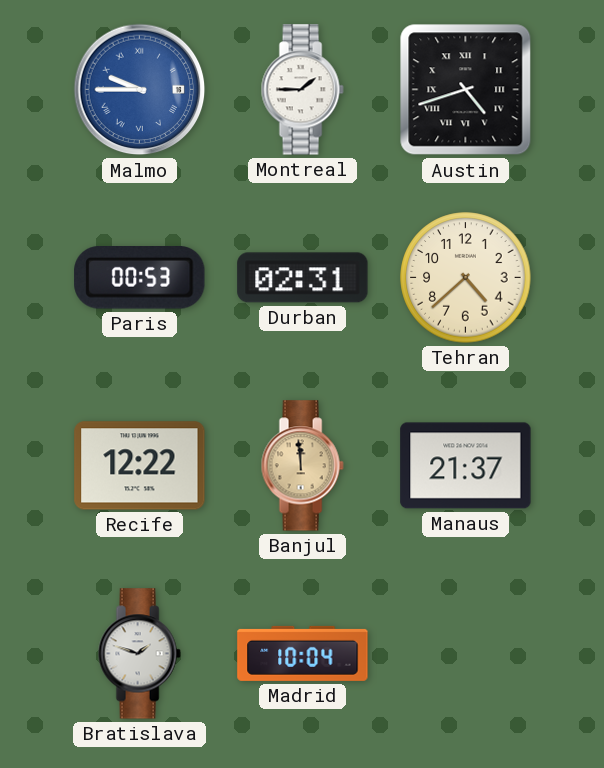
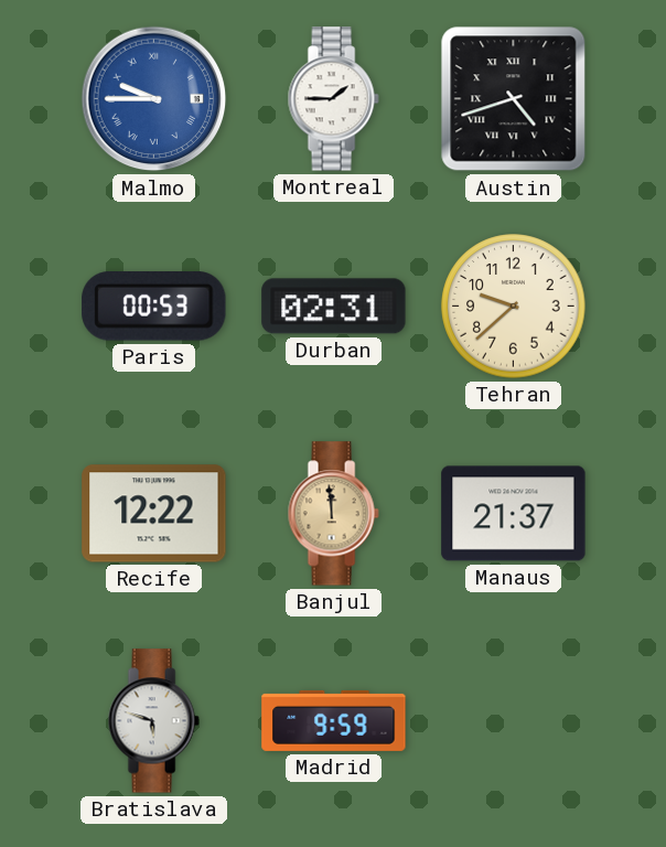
Tehran: 4:38 -> 9:38 (514, 307)
Bratislava: 1:48 -> 5:48 (153, 721)
Madrid: 10:04 -> 9:59 (334, 720)
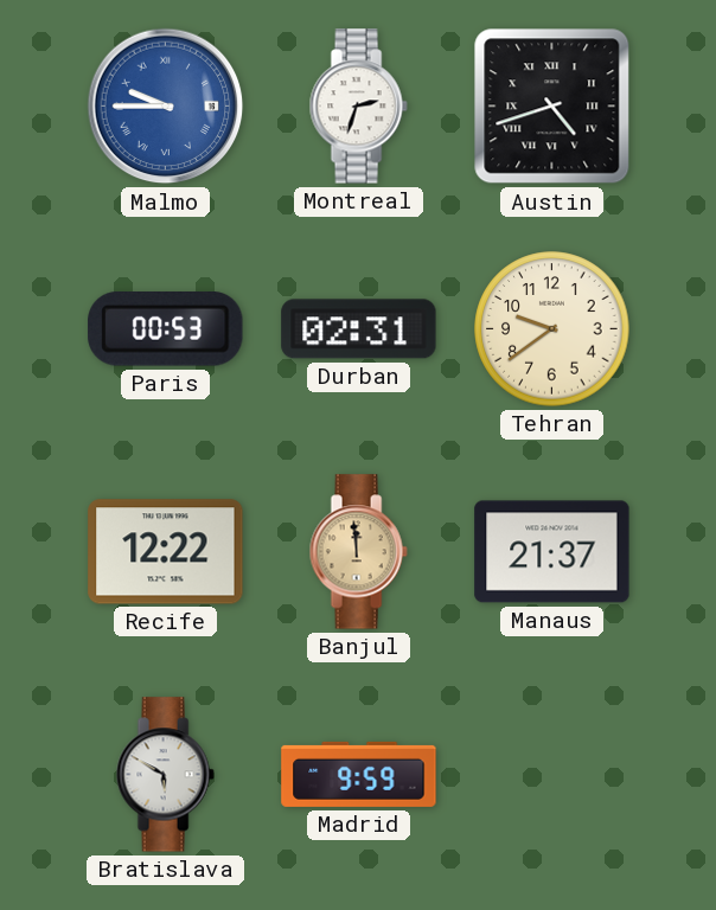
Montreal: 1:45 -> 2:33 (358, 107)
Tehran: 9:38 -> 9:39 (552, 329)
Bratislava: 5:48 -> 5:50 (165, 775)
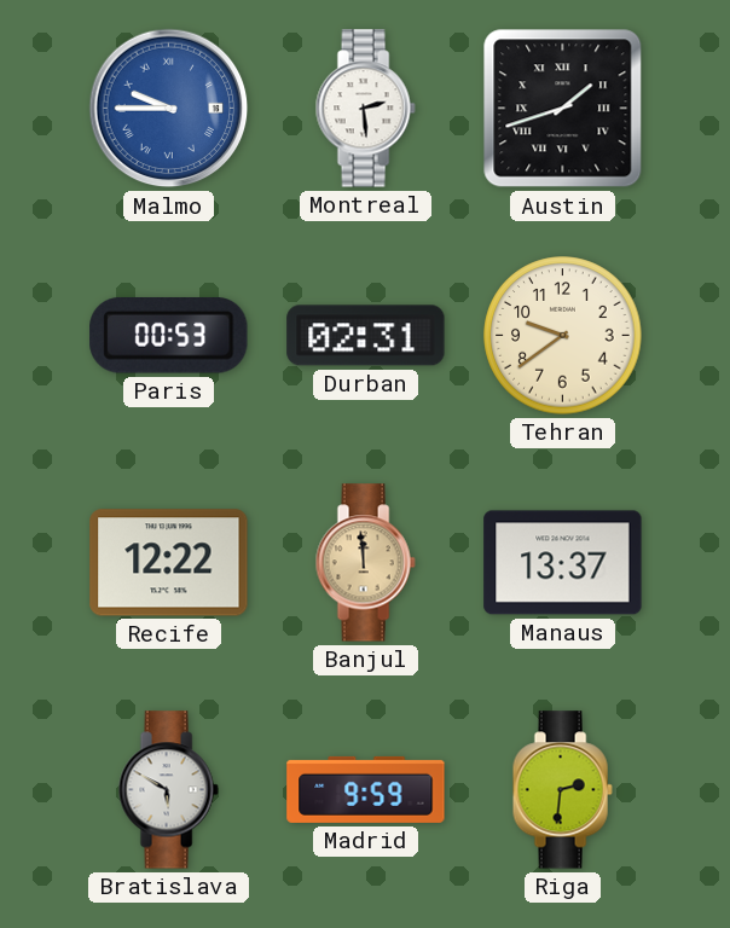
Montreal: 2:33 -> 2:29 (365, 109)
Austin: 4:42 -> 1:42 (563, 109)
Manaus: 21:37 -> 13:37 (563, 563)
Riga: none -> 2:31 (562, 790)
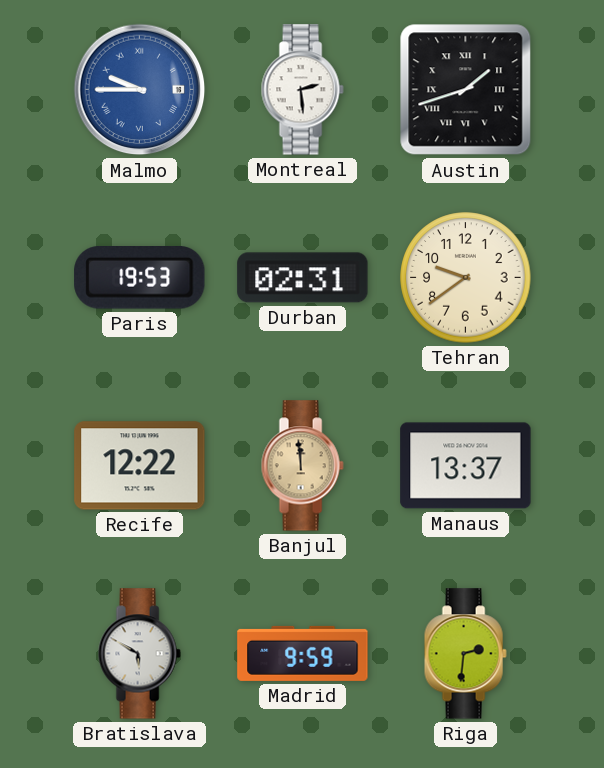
Paris: 00:53 -> 19:53 (140, 278)
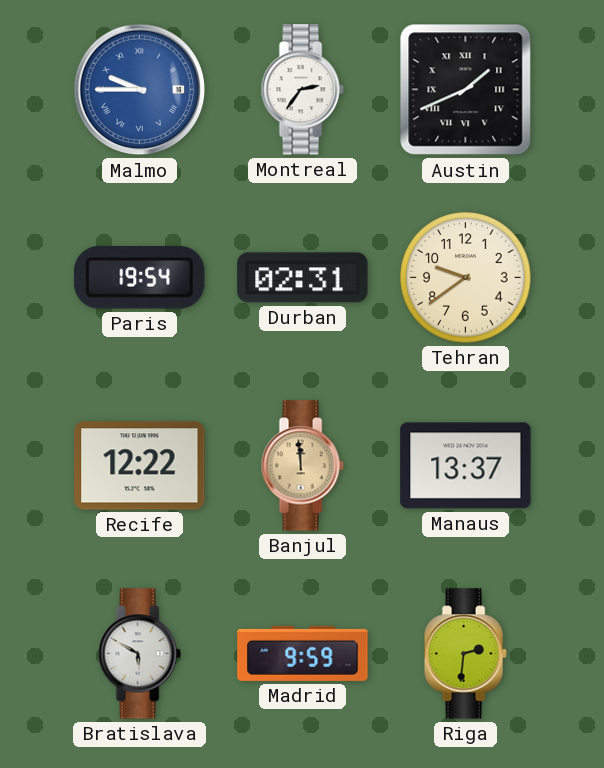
Montreal: 2:29 -> 2:36 (302, 90)
Austin: 1:42 -> 1:41 (466, 90)
Paris: 19:53 -> 19:54 (140, 278)
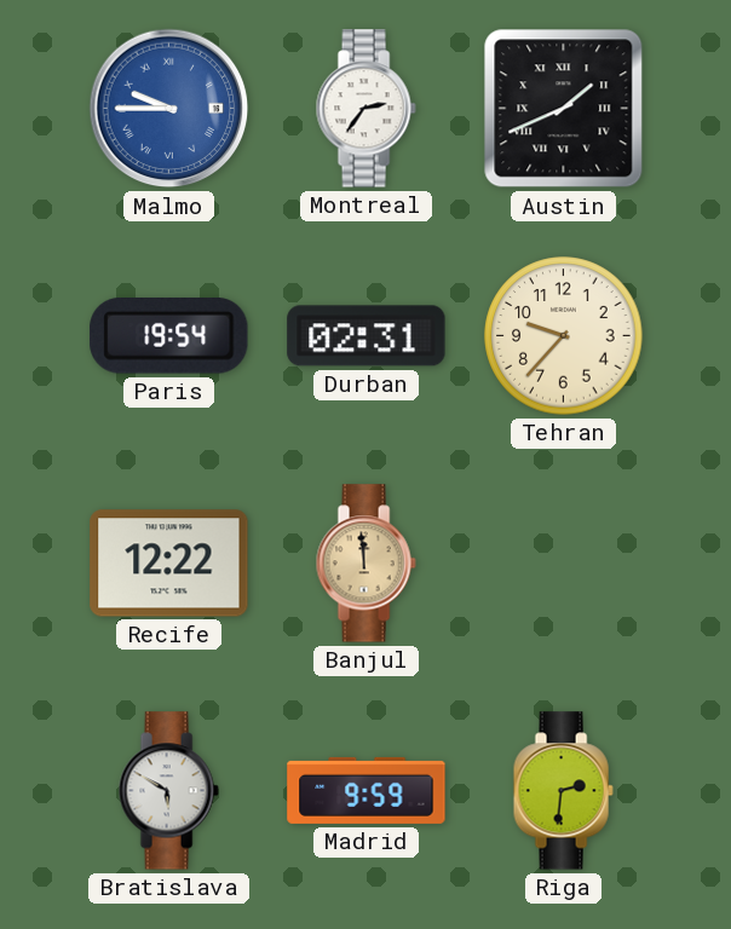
Tehran: 9:39 -> 9:37 (564, 336)
Manaus: 13:37 -> none (466, 466)
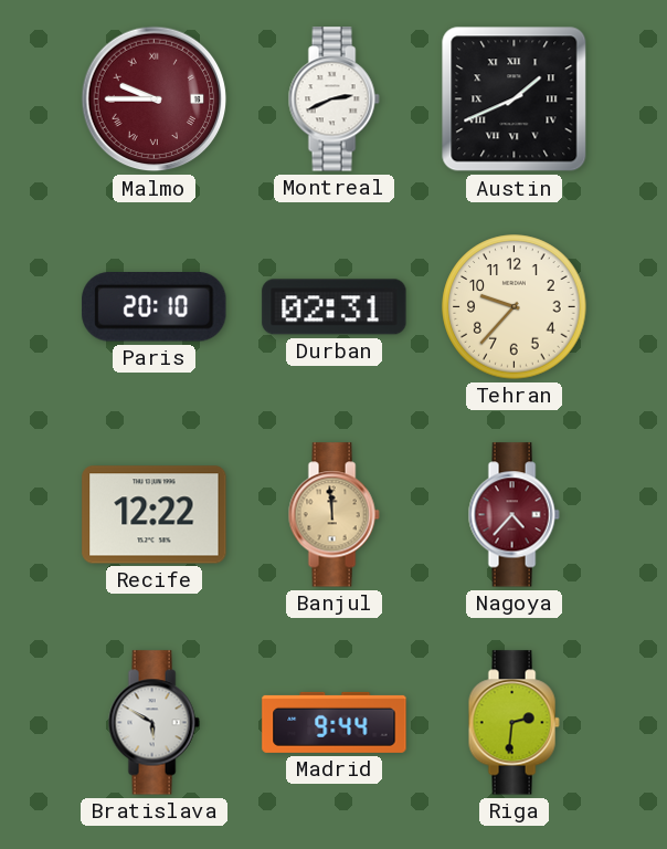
Malmo dial: blue -> burgundy (155, 99)
Montreal: 2:36 -> 2:41 (333, 99)
Paris: 19:54 -> 20:10 (155, 307)
Nagoya: none -> 4:37 (514, 515)
Madrid: 9:59 -> 9:44 (335, 722)
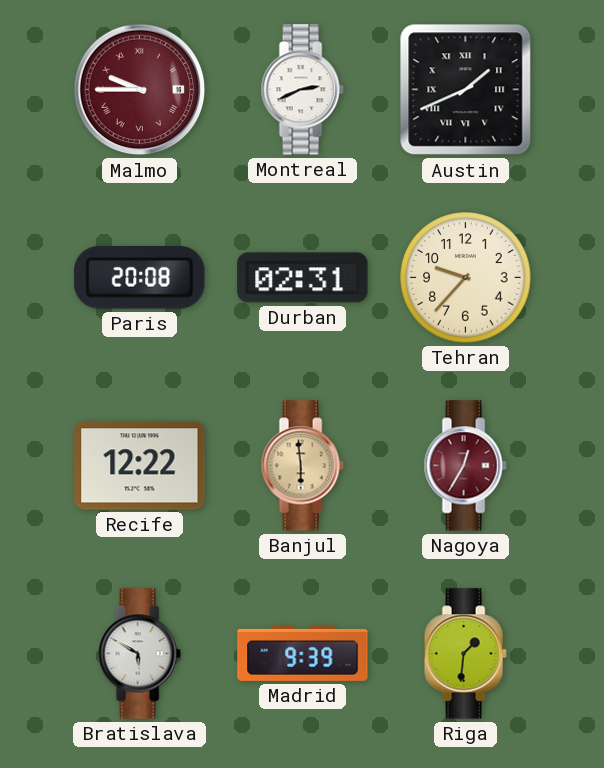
Paris: 20:10 -> 20:08 (140, 278)
Banjul: 11:59 -> 5:59 (302, 466)
Nagoya: 4:37 -> 12:35 (465, 466)
Madrid: 9:44 -> 9:39 (303, 653)
Riga: 2:31 -> 1:31 (465, 654)
